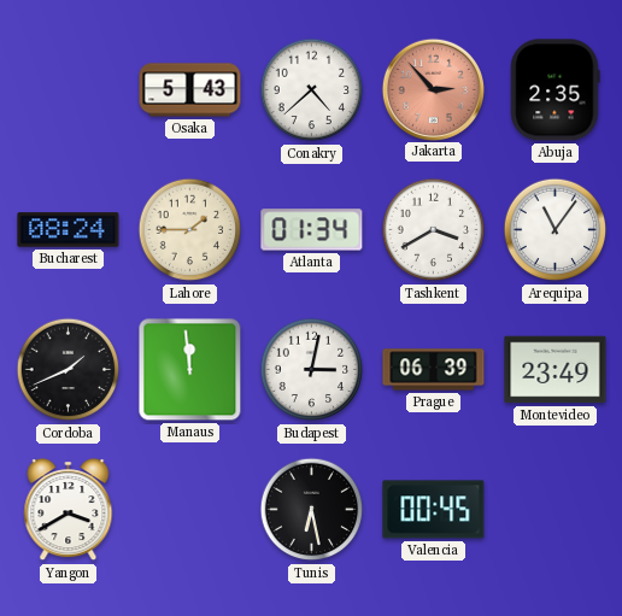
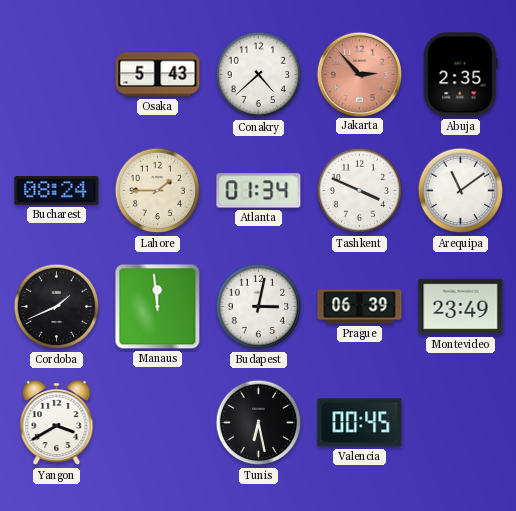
Tashkent: 3:40 -> 3:49 (360, 191)
Arequipa: 11:06 -> 11:09 (461, 191)
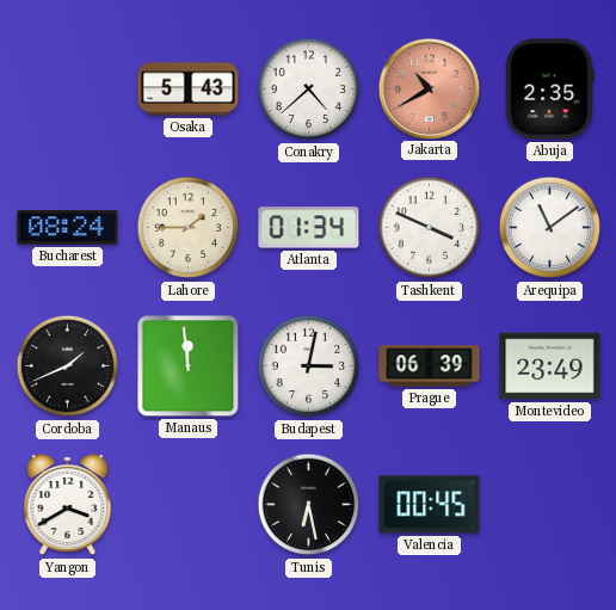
Jakarta: 2:53 -> 10:40 (429, 88)
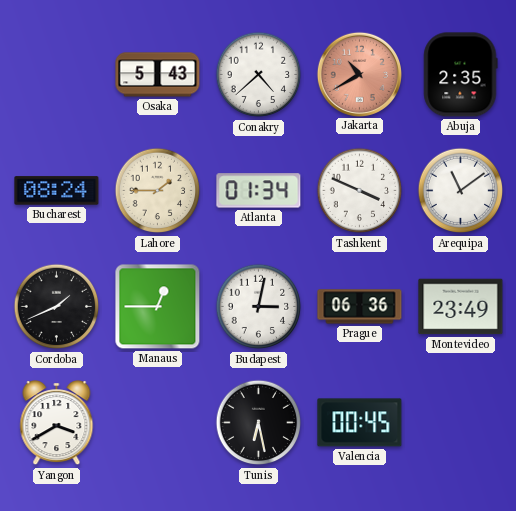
Manaus: 11:59 -> 12:45 (158, 307)
Prague: 06:39 -> 06:36 (360, 307)
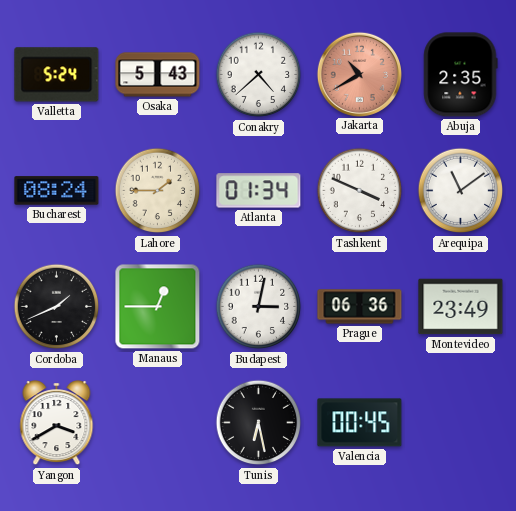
Valletta: none -> 5:24 (57, 75)
